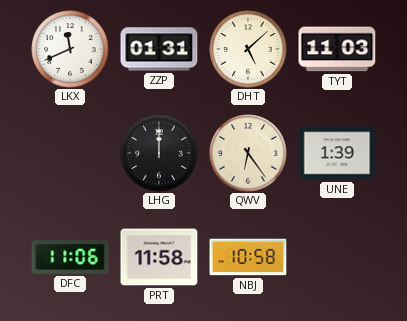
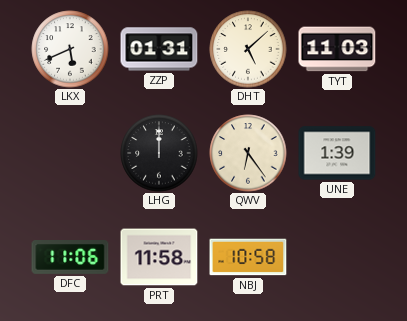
LKX: 11:41 -> 5:41 (70, 49)
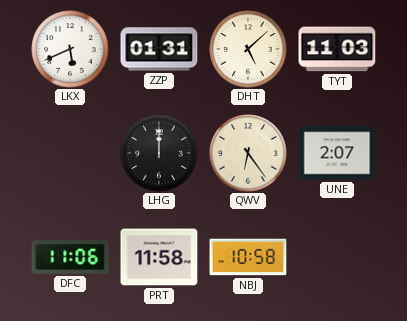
UNE: 1:39 -> 2:07 (337, 153)
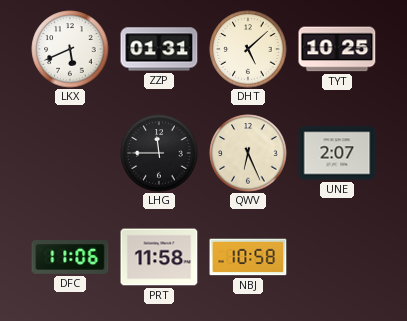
TYT: 11:03 -> 10:25 (337, 49)
LHG: 12:00 -> 11:45 (159, 153)
QWV: 6:24 -> 6:26 (248, 153)
